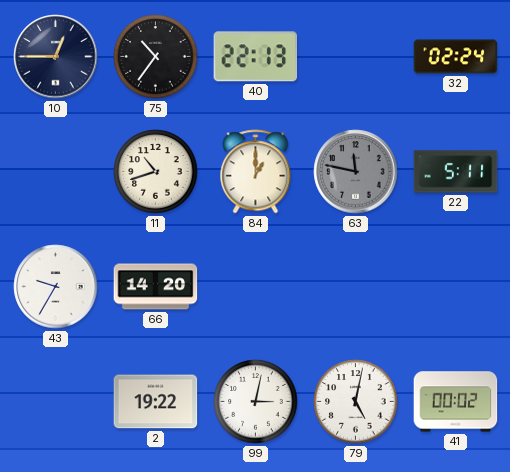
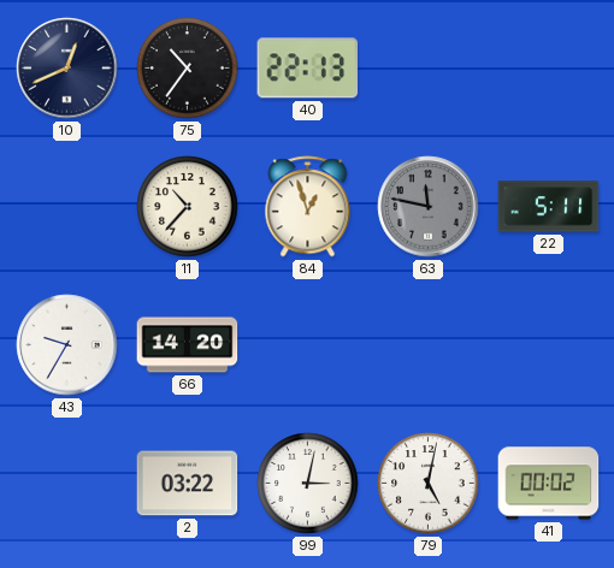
10: 12:45 -> 12:41 (67, 69)
32: 02:24 -> none (456, 57)
11: 10:42 -> 10:37 (188, 207)
84: 1:00 -> 12:57 (308, 207)
2: 19:22 -> 03:22 (188, 484)
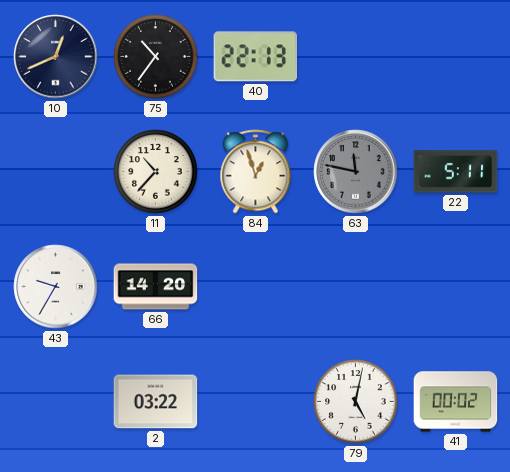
99: 3:02 -> none (308, 484)
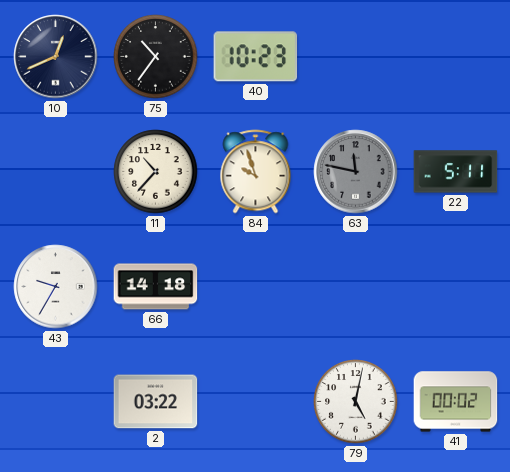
40: 22:13 -> 10:23 (256, 57)
84: 12:57 -> 9:57 (256, 172)
66: 14:20 -> 14:18 (156, 287)
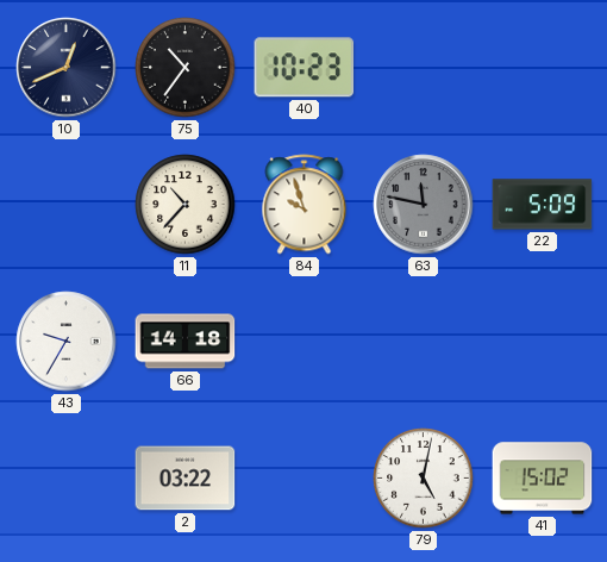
22: 5:11 -> 5:09 (543, 205)
41: 00:02 -> 15:02 (543, 479)
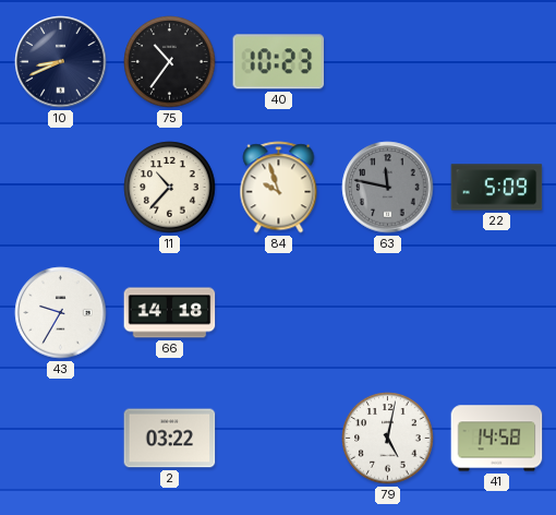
10: 12:41 -> 8:41 (61, 62)
41: 15:02 -> 14:58 (497, 439)
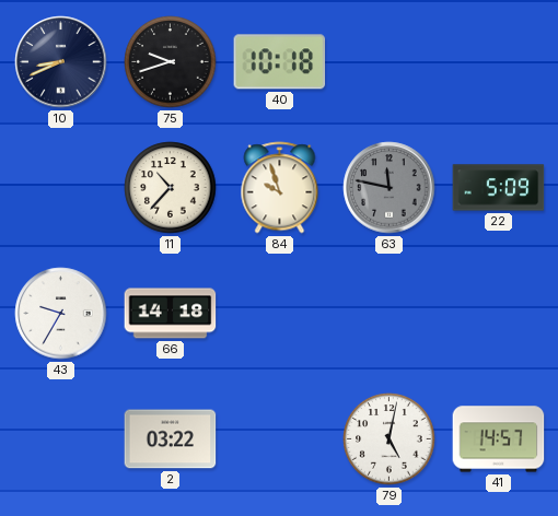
75: 10:36 -> 9:42 (171, 62)
40: 10:23 -> 10:18 (280, 62)
41: 14:58 -> 14:57 (499, 439)
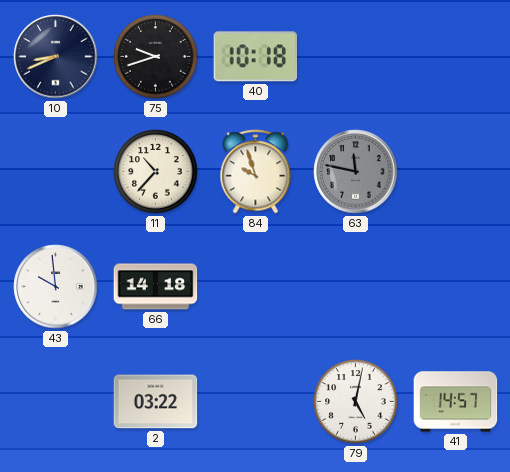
22: 5:09 -> none (499, 188)
43: 9:35 -> 9:59 (56, 287)
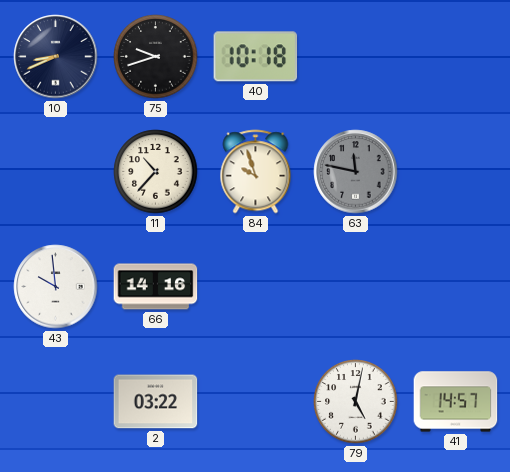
66: 14:18 -> 14:16 (156, 287)
